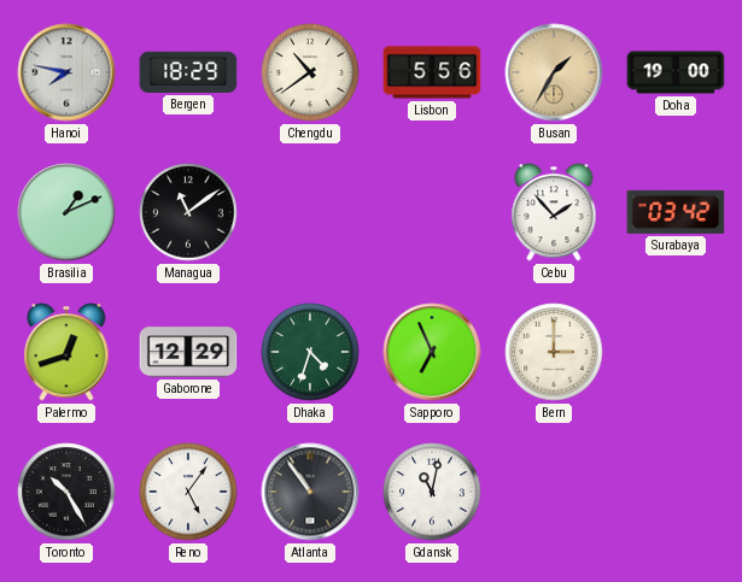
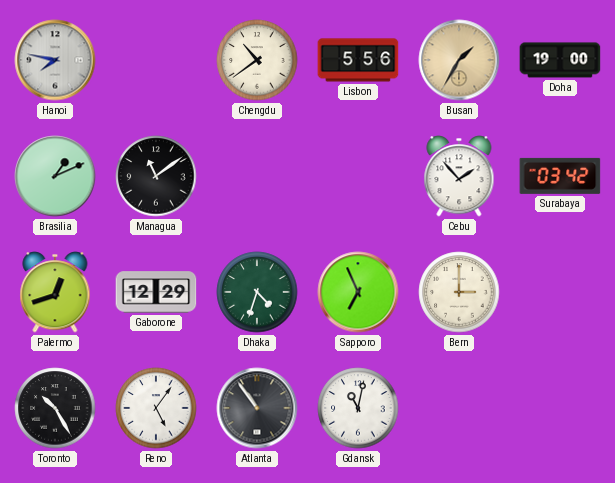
Bergen: 18:29 -> none (188, 72)
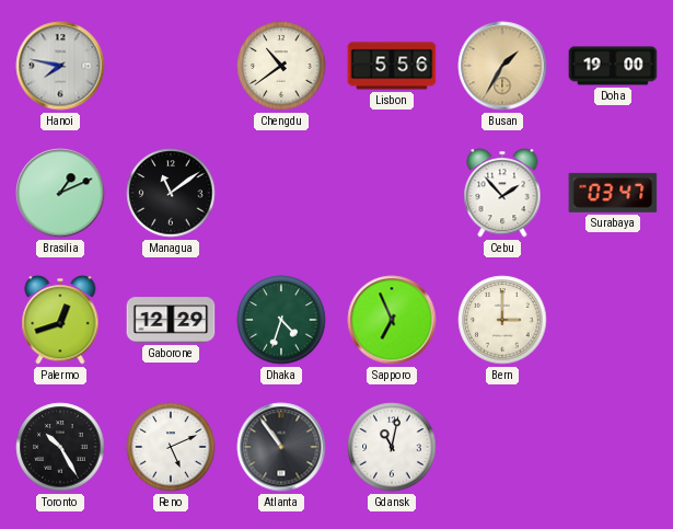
Surabaya: 03:42 -> 03:47 (613, 193)
Reno: 5:06 -> 5:11 (171, 447)
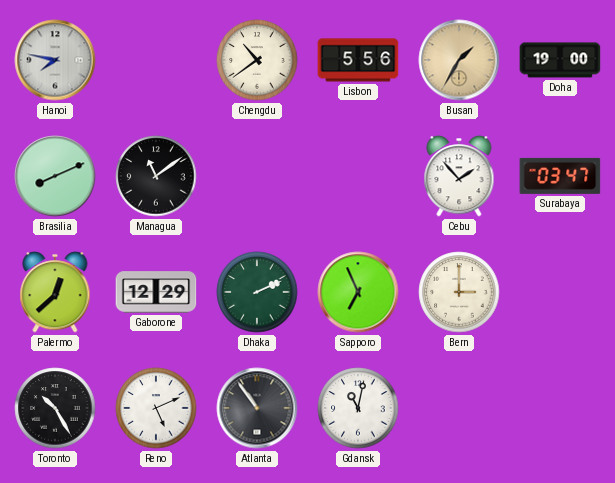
Brasilia: 1:11 -> 8:11 (55, 176)
Palermo: 12:42 -> 12:38 (55, 292)
Dhaka: 4:33 -> 2:11 (257, 292)
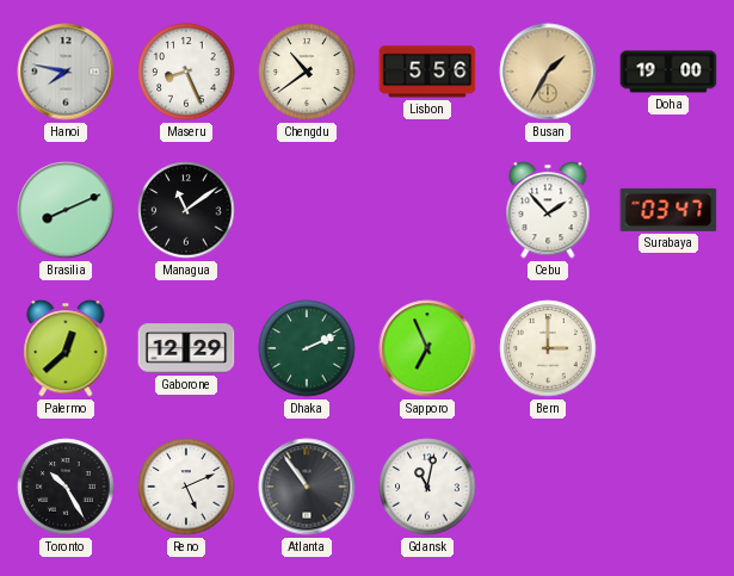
Maseru: none -> 8:26 (186, 72)
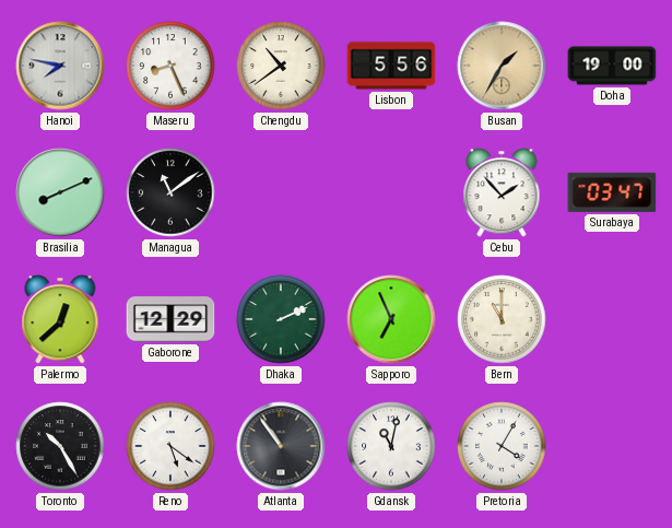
Bern: 3:00 -> 11:00 (502, 319)
Reno: 5:11 -> 5:21 (170, 446)
Pretoria: none -> 4:05 (502, 446)
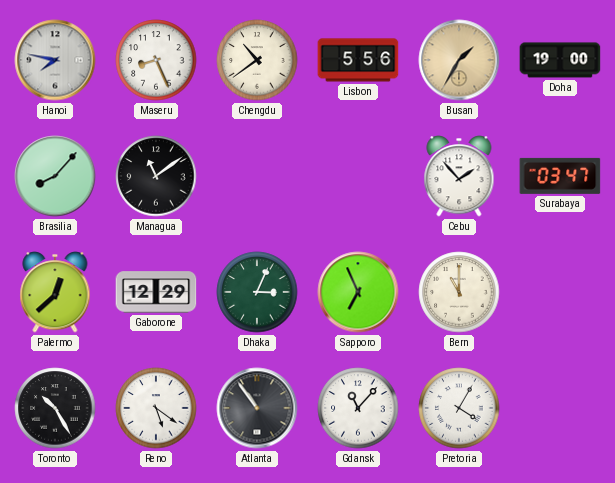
Brasilia: 8:11 -> 8:07 (55, 176)
Dhaka: 2:11 -> 3:04 (257, 292)
Gdansk: 11:02 -> 11:07 (358, 408)
